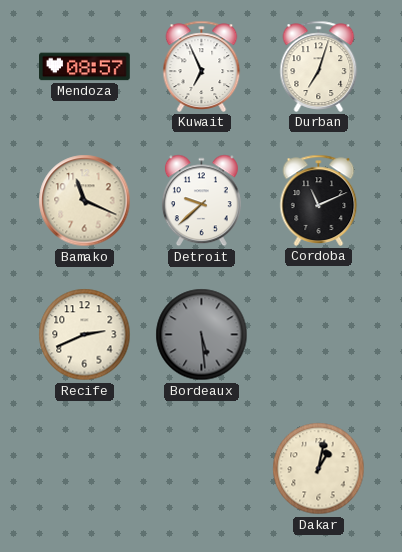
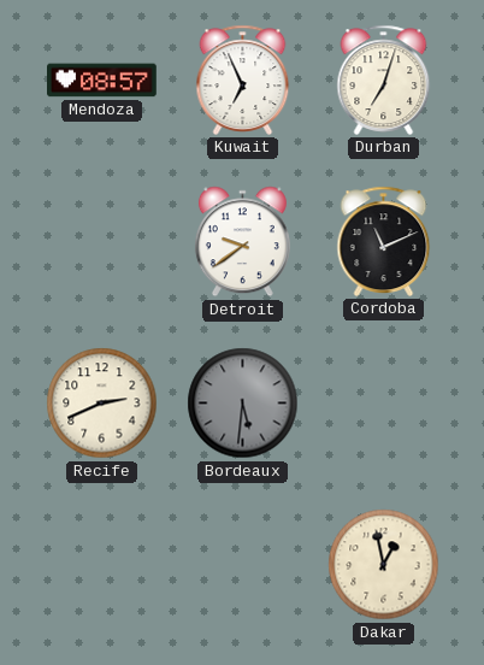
Bamako: 11:19 -> none (85, 201)
Detroit: 9:38 -> 9:39 (242, 242)
Bordeaux: 5:29 -> 5:31 (243, 404)
Dakar: 1:02 -> 12:58 (384, 565)
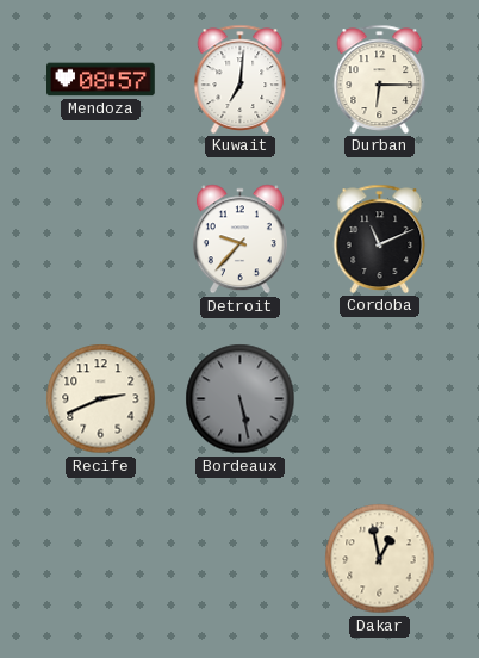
Kuwait: 6:56 -> 7:01 (241, 79)
Durban: 7:03 -> 6:15 (380, 79)
Detroit: 9:39 -> 9:37 (240, 240)
Bordeaux: 5:31 -> 5:28 (241, 399)
